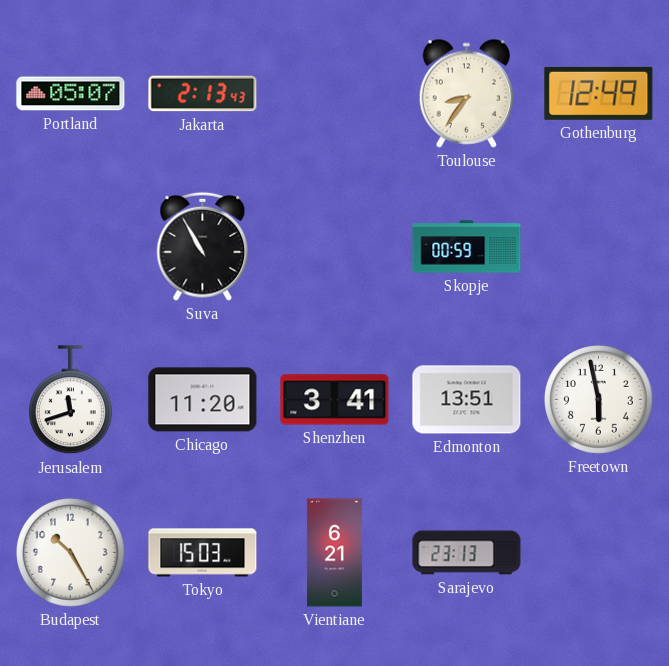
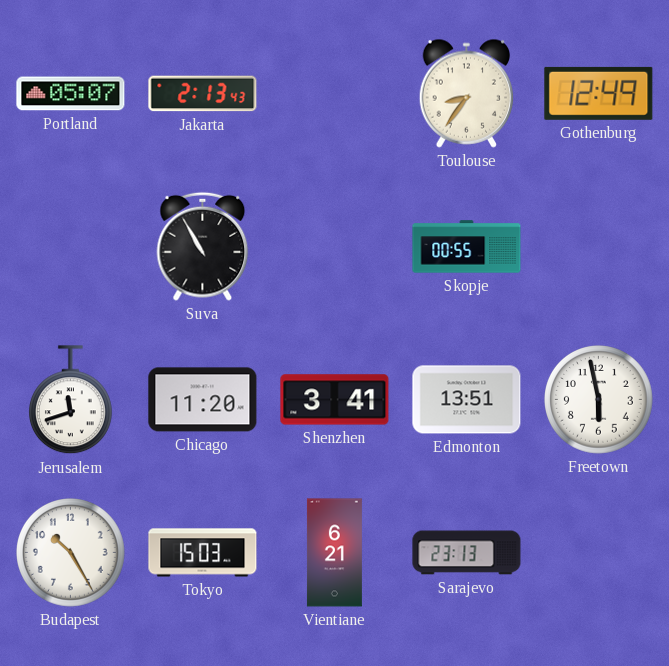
Skopje: 00:59 -> 00:55 (467, 247)
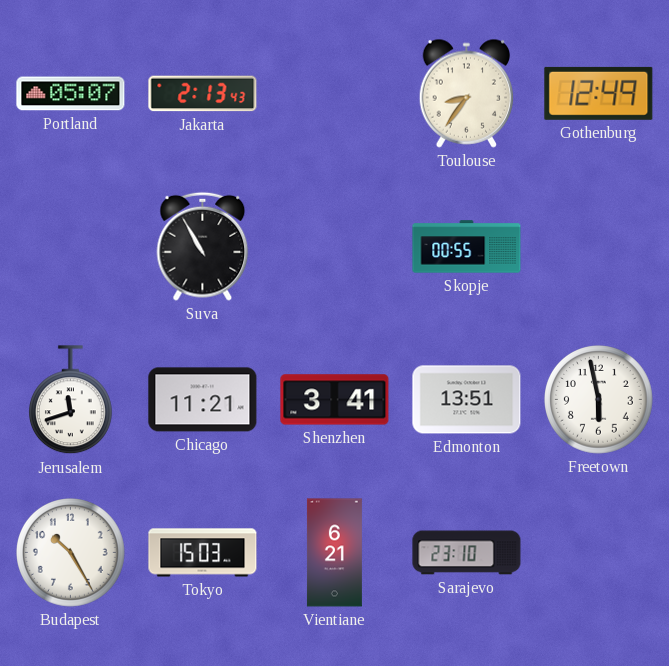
Chicago: 11:20 -> 11:21 (203, 400)
Sarajevo: 23:13 -> 23:10 (467, 553)
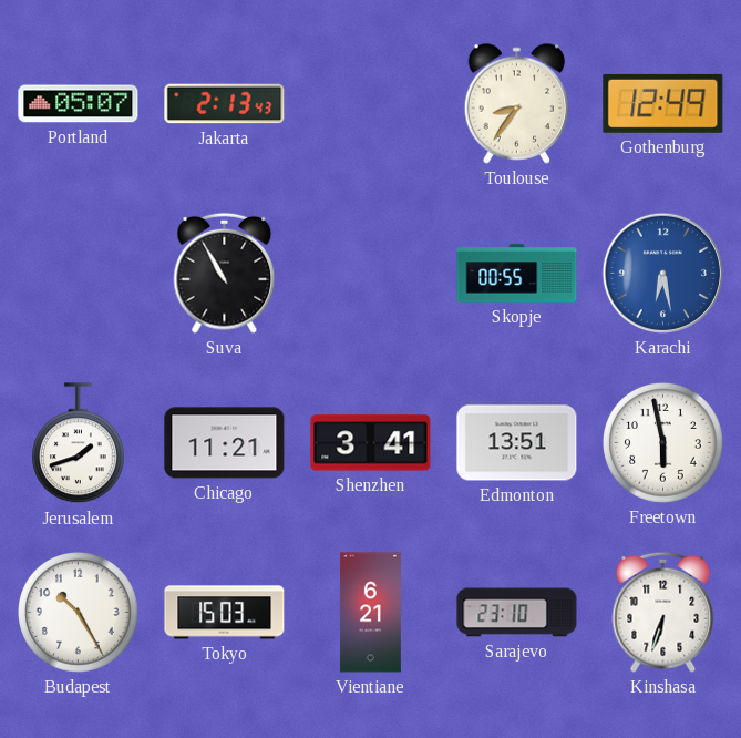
Karachi: none -> 6:28 (662, 273)
Jerusalem: 11:42 -> 1:42 (78, 443)
Kinshasa: none -> 6:33 (663, 612)
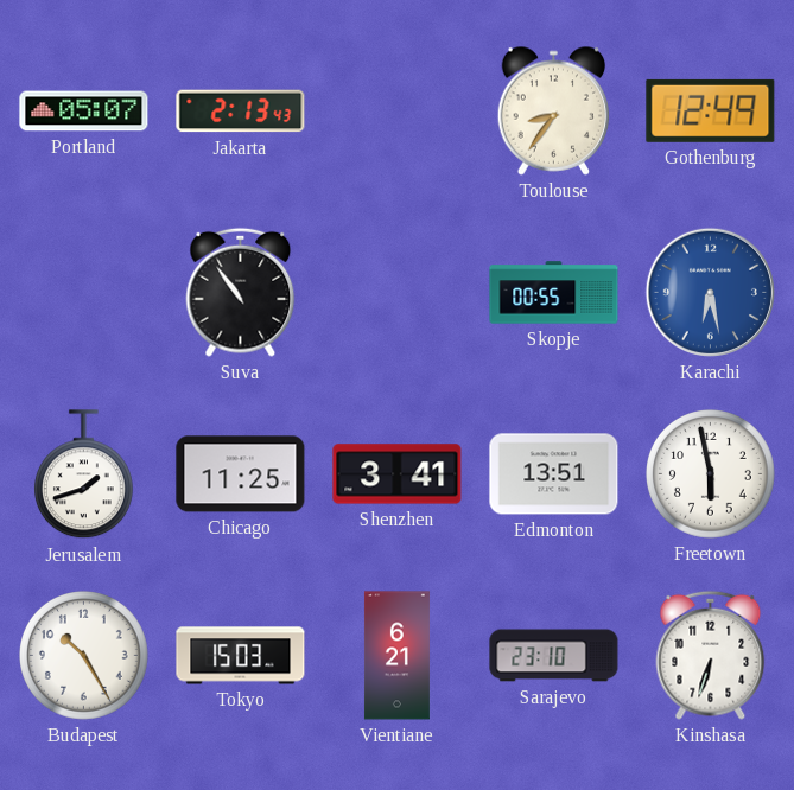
Suva: 10:55 -> 10:54 (241, 292)
Chicago: 11:21 -> 11:25 (241, 474)
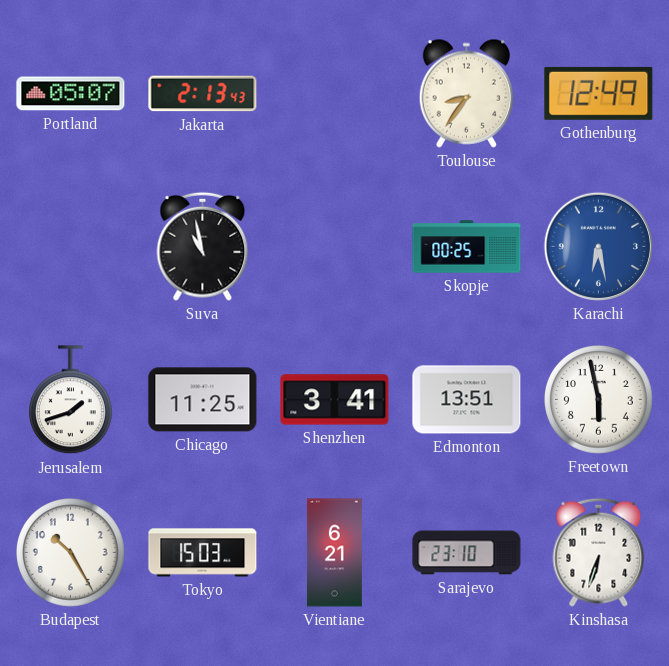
Suva: 10:54 -> 10:58 (203, 246)
Skopje: 00:55 -> 00:25 (467, 247)
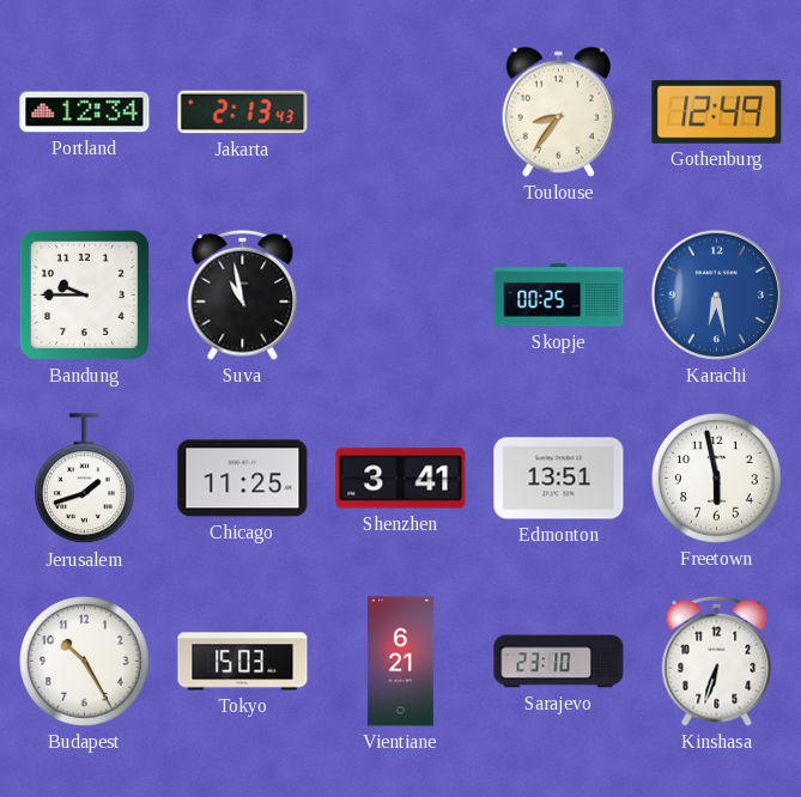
Portland: 05:07 -> 12:34 (85, 112)
Bandung: none -> 9:45 (84, 294)
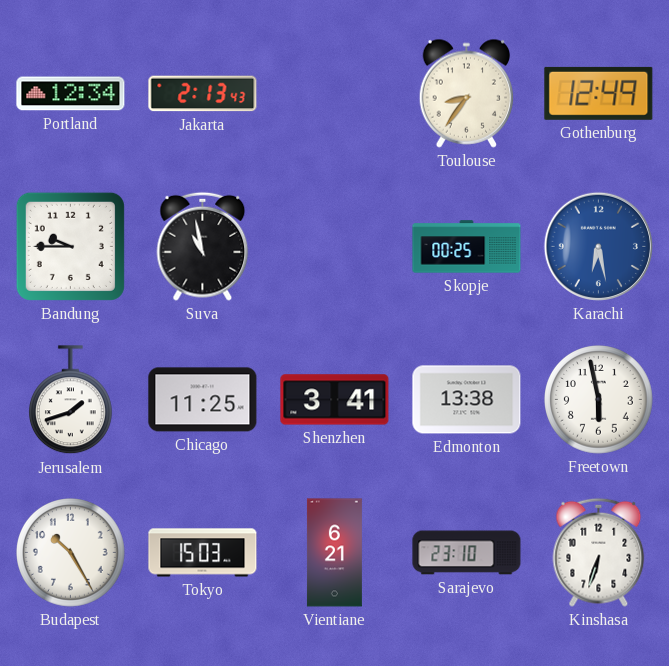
Edmonton: 13:51 -> 13:38 (467, 400)
